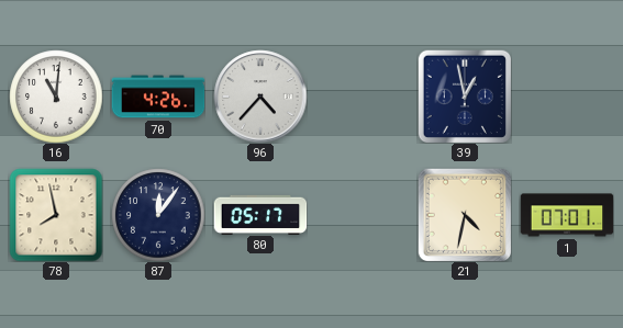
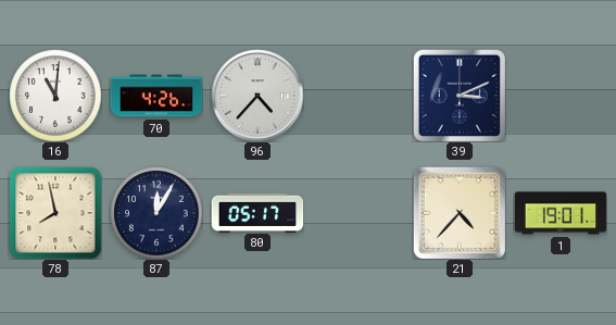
39: 12:58 -> 3:11 (460, 96)
87: 12:06 -> 12:05 (156, 213)
21: 4:32 -> 4:37 (460, 213)
1: 07:01 -> 19:01 (561, 213)
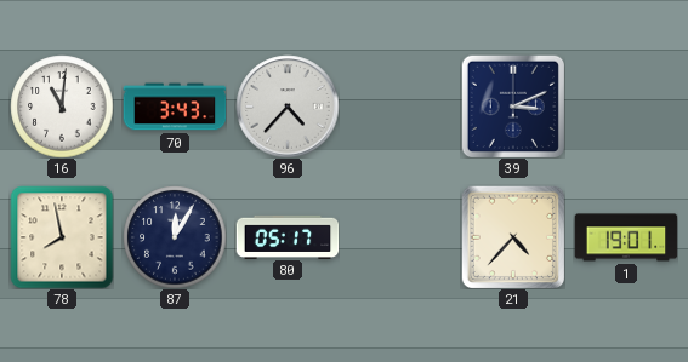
70: 4:26 -> 3:43 (175, 107)
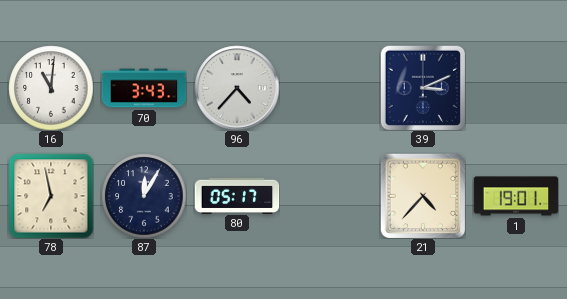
78: 7:58 -> 6:58 (51, 196)
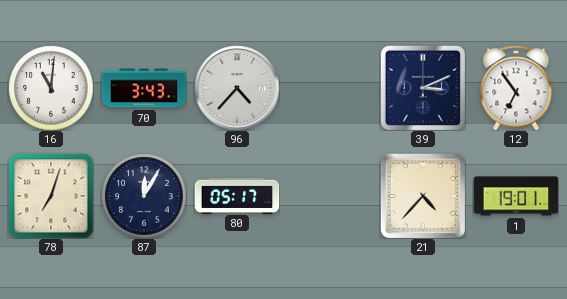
12: none -> 6:54 (516, 88)
78: 6:58 -> 7:03 (51, 196)
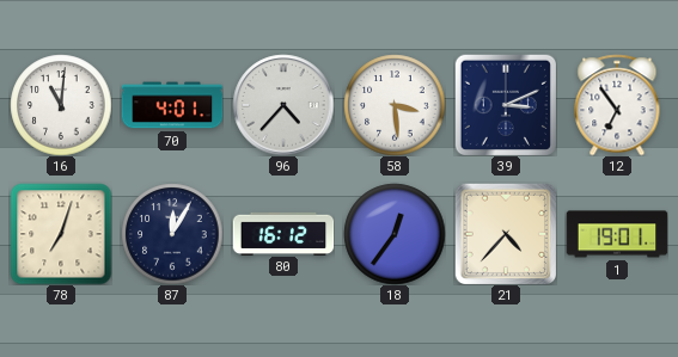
70: 3:43 -> 4:01 (172, 105)
58: none -> 3:29 (395, 105)
80: 05:17 -> 16:12 (283, 233)
18: none -> 12:36 (395, 234)
